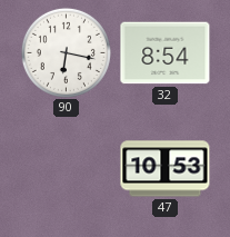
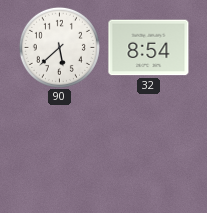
90: 6:17 -> 5:38 (59, 47)
47: 10:53 -> none (166, 169)
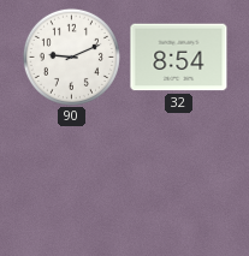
90: 5:38 -> 9:11 (71, 56)
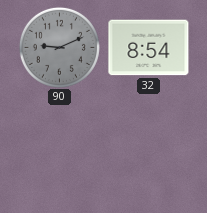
90 dial: white -> grey (59, 47)
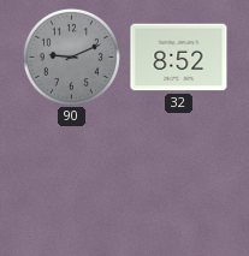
32: 8:54 -> 8:52 (179, 58)
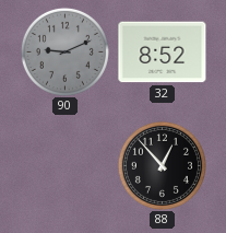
88: none -> 12:53 (162, 165)
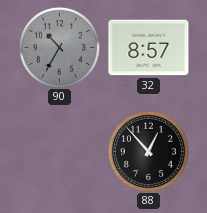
90: 9:11 -> 10:35 (59, 47)
32: 8:52 -> 8:57 (149, 48)
